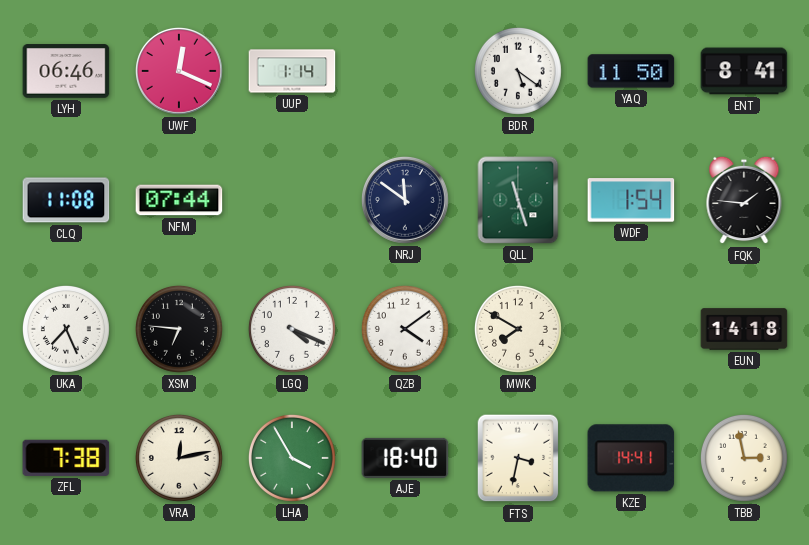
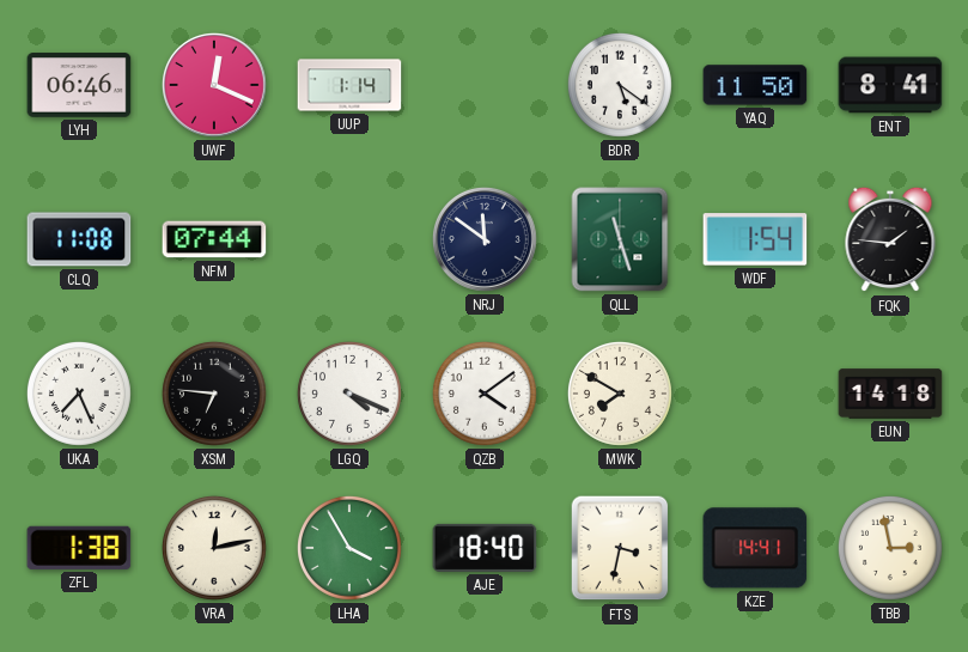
ZFL: 7:38 -> 1:38 (79, 548)
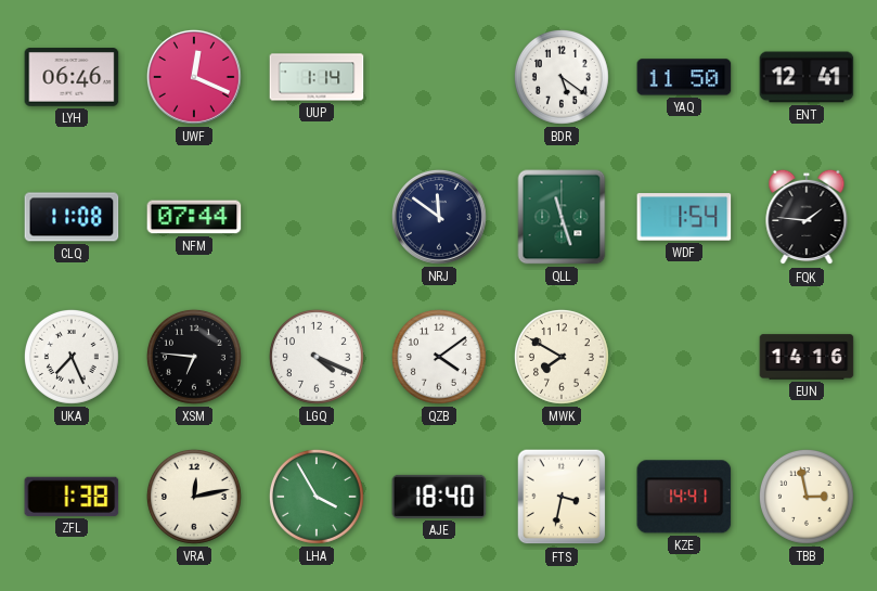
ENT: 8:41 -> 12:41 (807, 77)
EUN: 14:18 -> 14:16 (807, 357)
